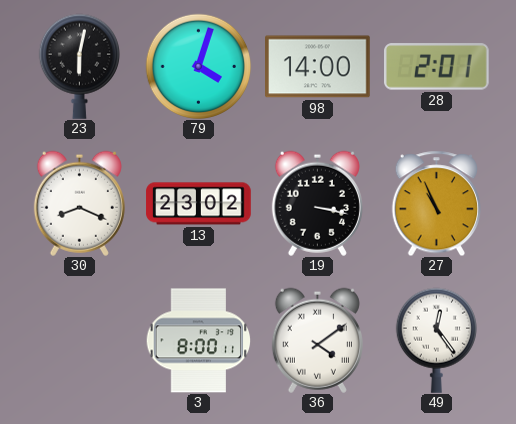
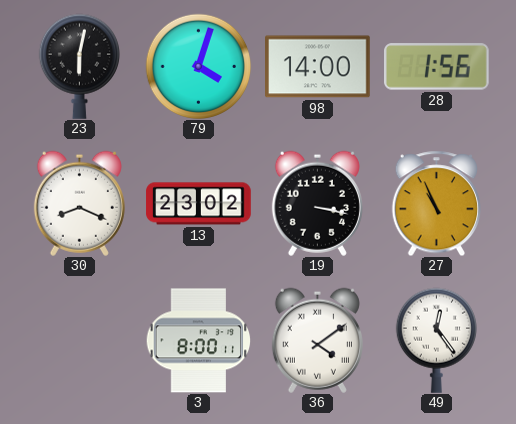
28: 2:01 -> 1:56 (437, 67)
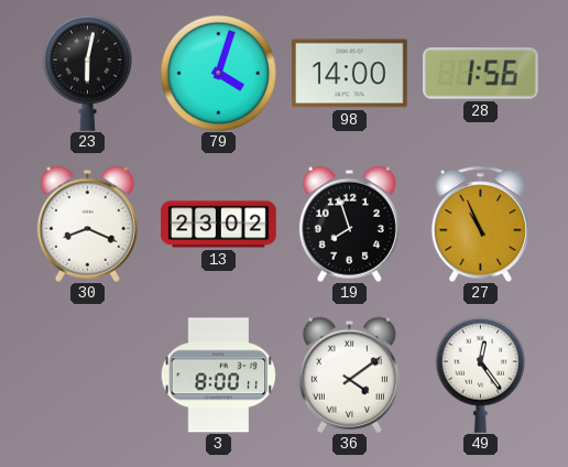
19: 3:17 -> 7:57 (349, 224)
